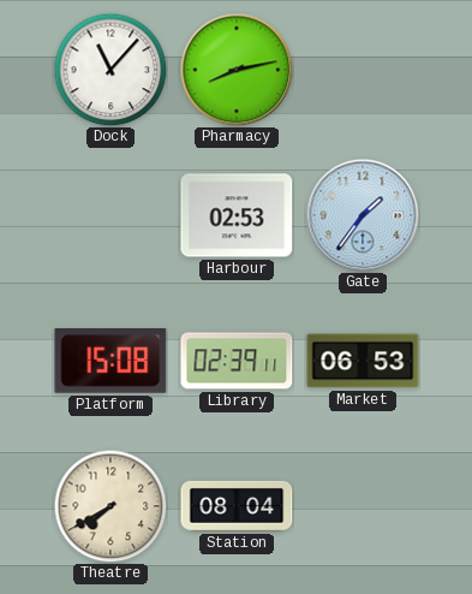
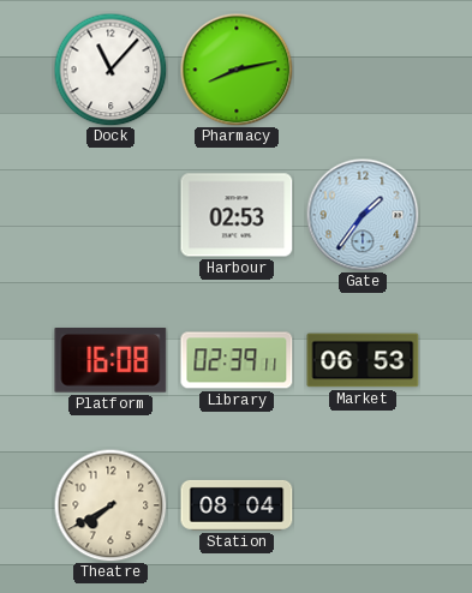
Platform: 15:08 -> 16:08 (110, 361)
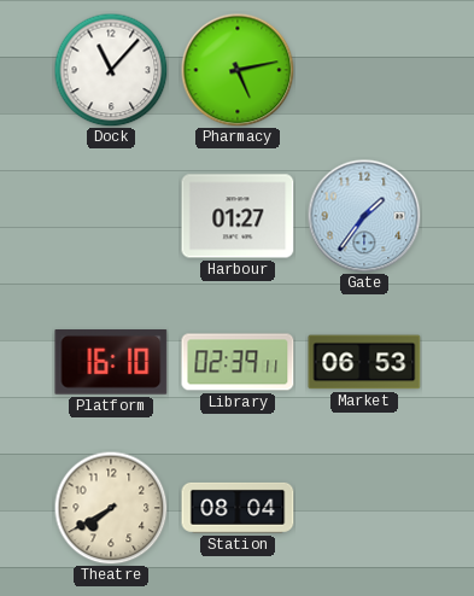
Pharmacy: 8:13 -> 5:13 (238, 70)
Harbour: 02:53 -> 01:27 (238, 216)
Platform: 16:08 -> 16:10 (111, 363)
